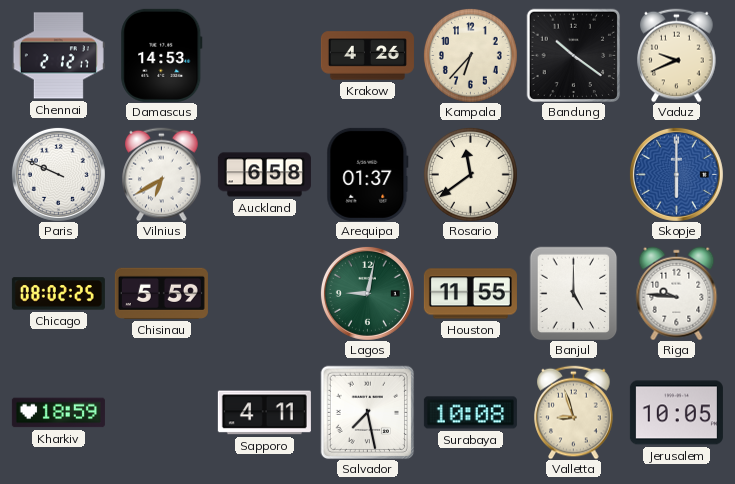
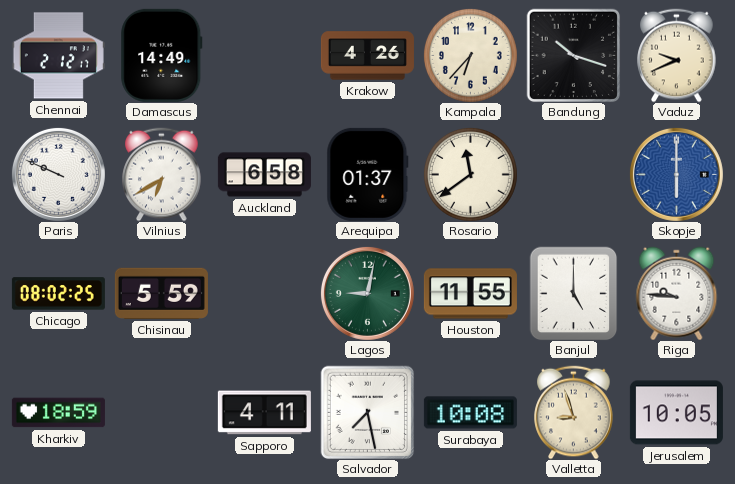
Damascus: 14:53 -> 14:49 (162, 55)
Bandung: 10:21 -> 10:18 (573, 55)
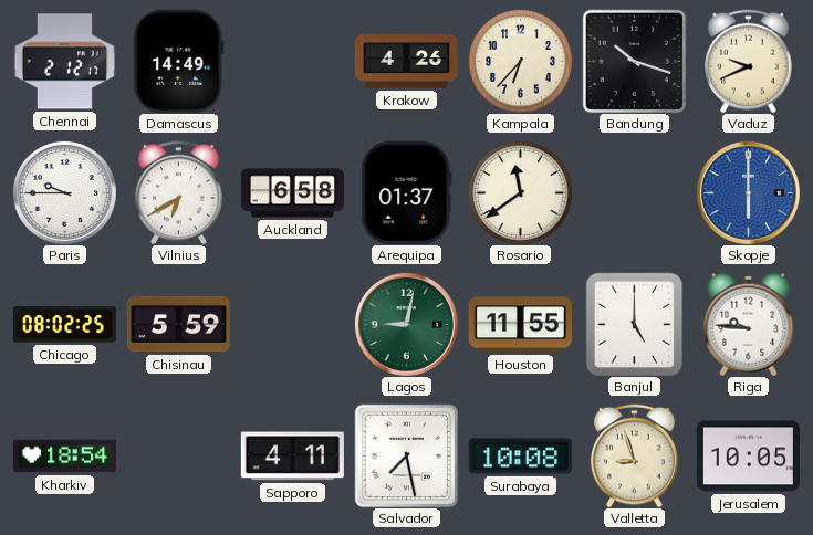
Paris: 9:49 -> 9:45 (64, 192)
Kharkiv: 18:59 -> 18:54 (64, 457)
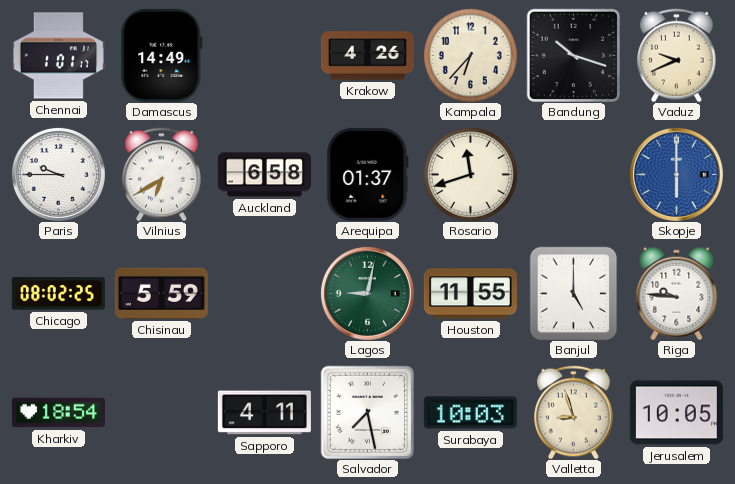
Chennai: 2:12 -> 1:01 (58, 56)
Rosario: 11:39 -> 11:42 (470, 174)
Surabaya: 10:08 -> 10:03 (470, 413)
